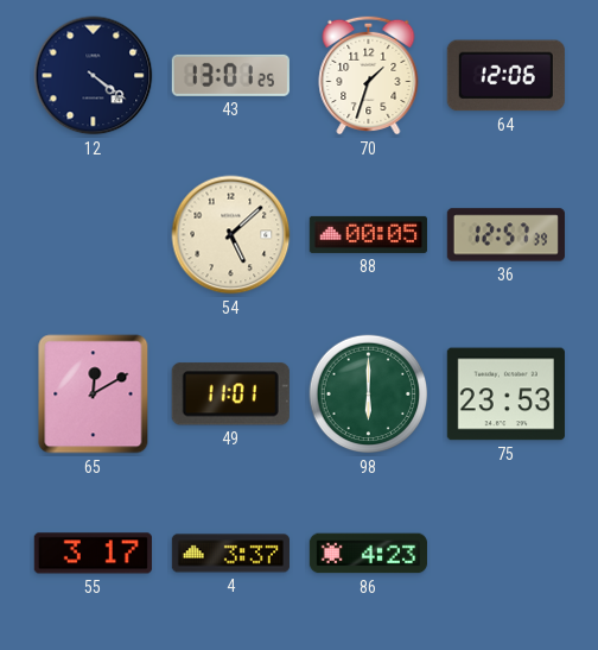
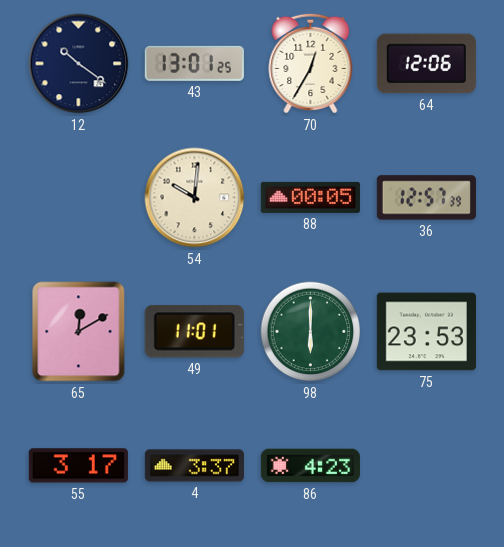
12: 4:21 -> 10:21 (79, 64)
70: 1:33 -> 12:35 (311, 63)
54: 5:08 -> 10:01 (195, 198)
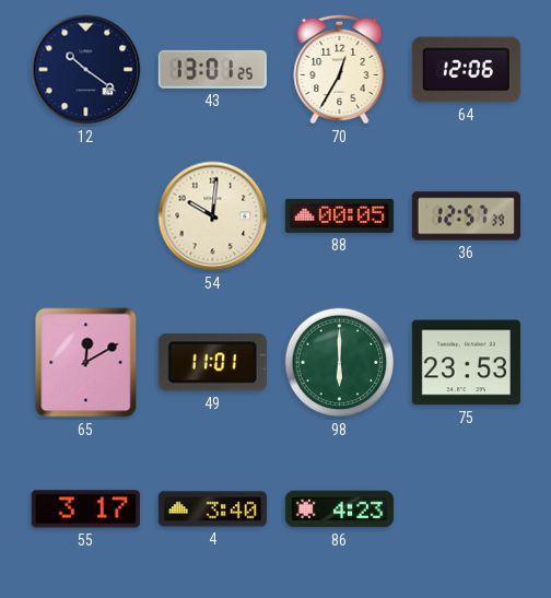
4: 3:37 -> 3:40 (212, 509)
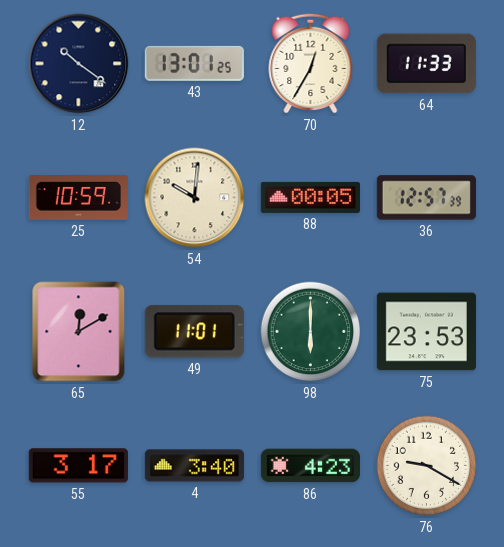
64: 12:06 -> 11:33 (426, 64)
25: none -> 10:59 (78, 198)
76: none -> 9:20 (427, 466)
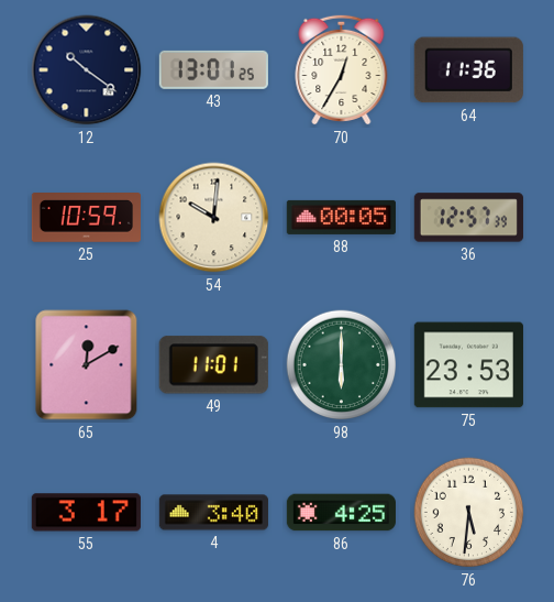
64: 11:33 -> 11:36 (468, 70)
86: 4:23 -> 4:25 (341, 513)
76: 9:20 -> 5:31 (469, 513)
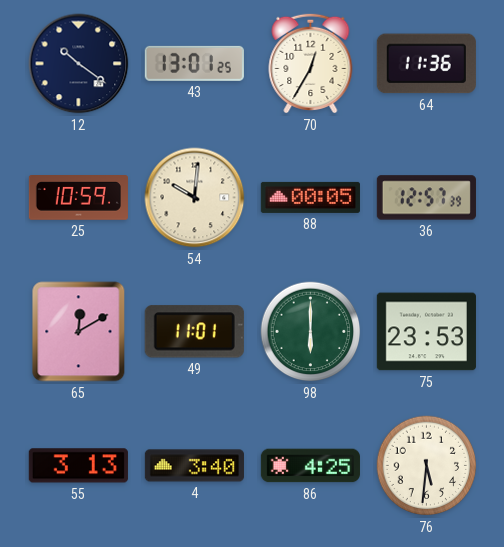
55: 3:17 -> 3:13 (78, 466)
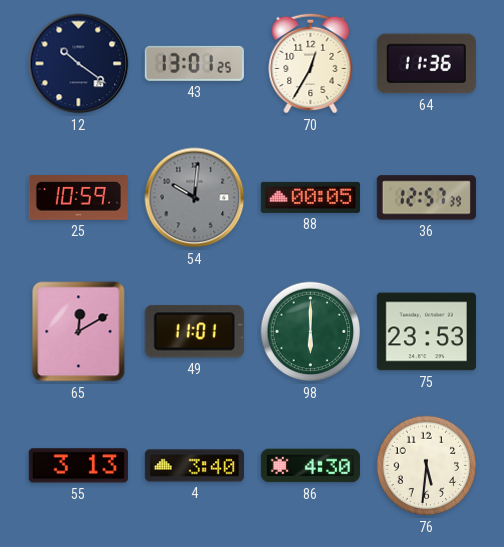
54 dial: cream -> grey (195, 198)
86: 4:25 -> 4:30 (310, 466)
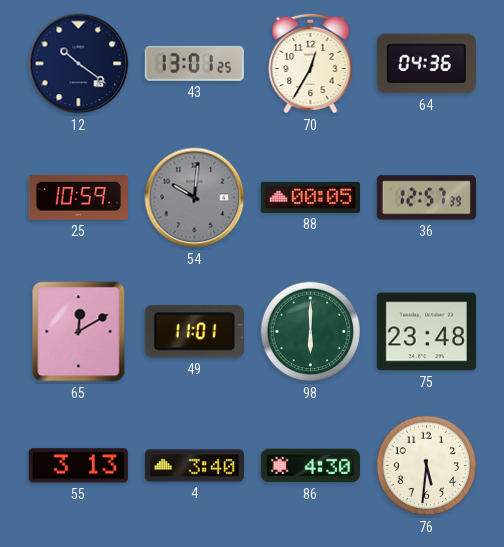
64: 11:36 -> 04:36 (426, 64)
75: 23:53 -> 23:48 (426, 332)
